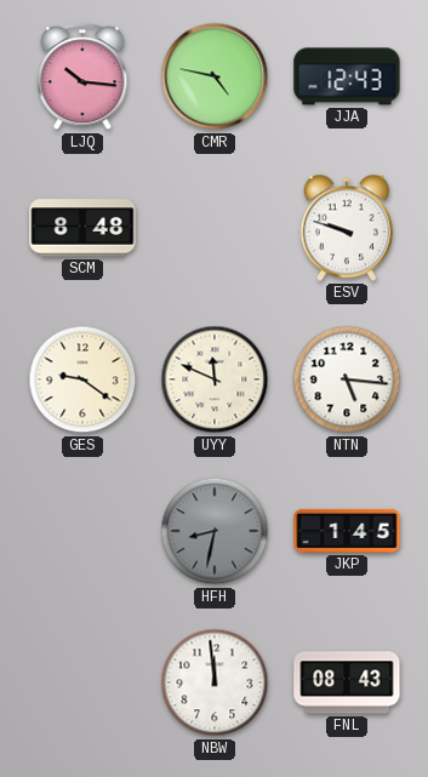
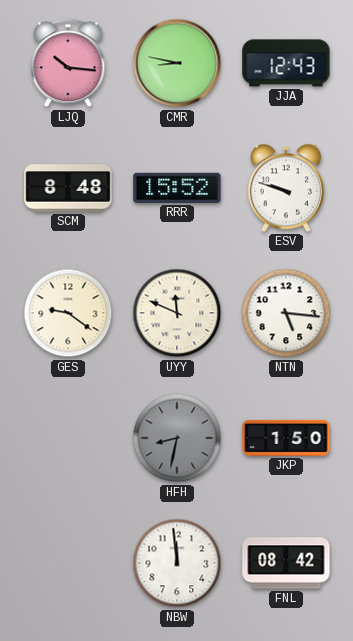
CMR: 4:47 -> 8:47 (177, 63)
RRR: none -> 15:52 (177, 188)
JKP: 1:45 -> 1:50 (286, 438)
FNL: 08:43 -> 08:42 (286, 563)
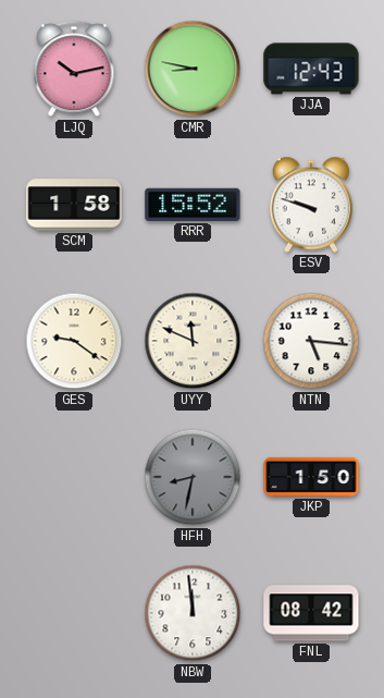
LJQ: 10:16 -> 10:13 (74, 70)
SCM: 8:48 -> 1:58 (74, 205)
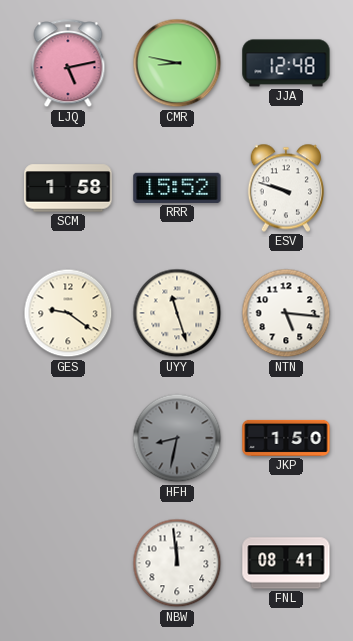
LJQ: 10:13 -> 5:13 (68, 64)
JJA: 12:43 -> 12:48 (286, 63)
UYY: 11:49 -> 11:27 (177, 313)
FNL: 08:42 -> 08:41 (286, 563)
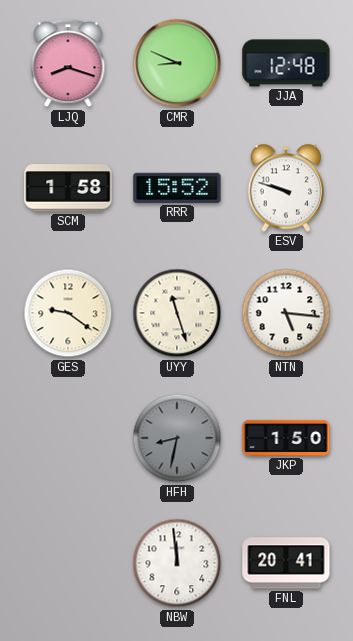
LJQ: 5:13 -> 8:18 (68, 64)
CMR: 8:47 -> 8:49 (177, 63)
FNL: 08:41 -> 20:41 (286, 563)
